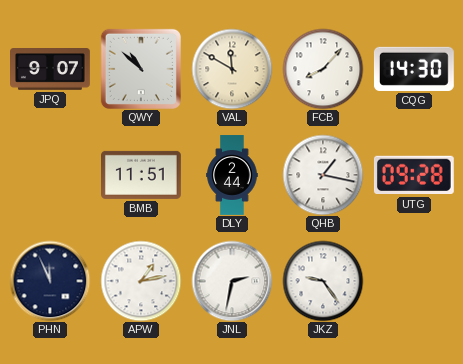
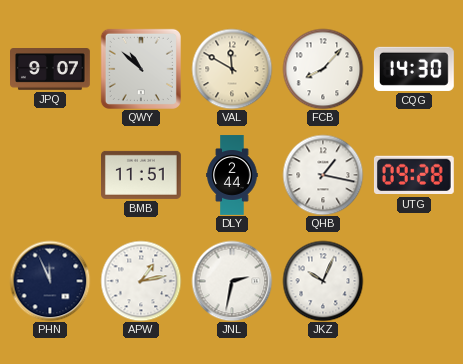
JKZ: 9:24 -> 10:04 (323, 281)
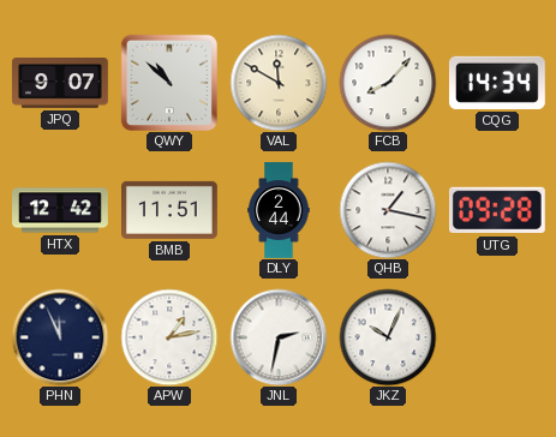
CQG: 14:30 -> 14:34 (497, 83)
HTX: none -> 12:42 (61, 210)
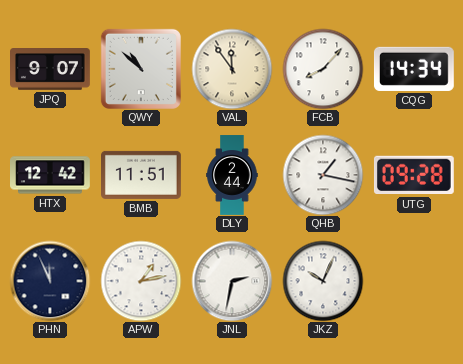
VAL: 11:50 -> 11:54 (232, 69)
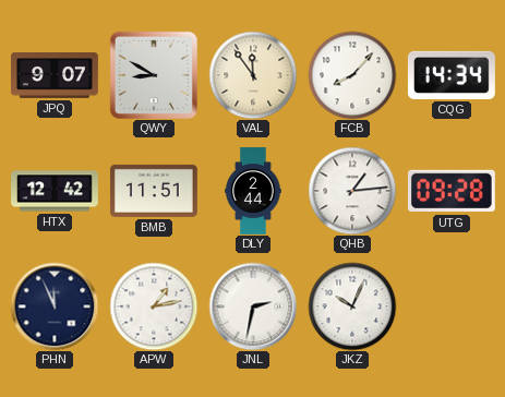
QWY: 10:52 -> 8:50 (154, 75)
QHB: 1:17 -> 1:14 (352, 191)
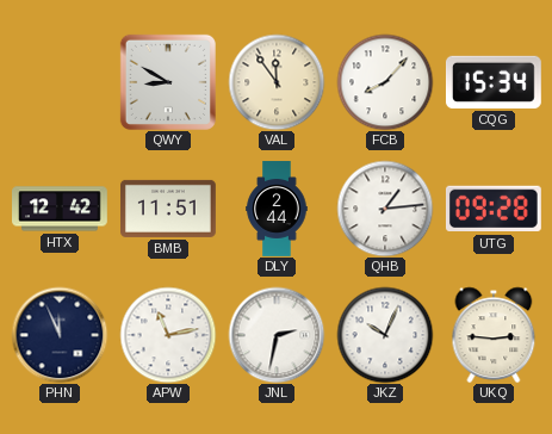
JPQ: 9:07 -> none (56, 76)
CQG: 14:34 -> 15:34 (494, 82)
APW: 1:13 -> 11:13 (168, 335)
UKQ: none -> 2:46 (494, 335)
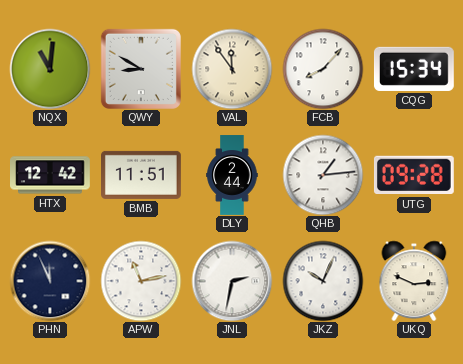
NQX: none -> 11:01 (50, 69)
UKQ: 2:46 -> 2:49 (414, 281)
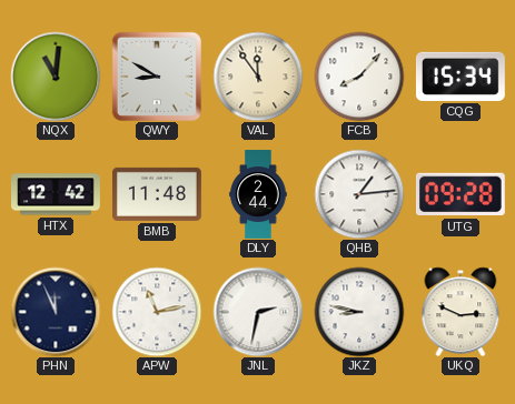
BMB: 11:51 -> 11:48 (158, 194)
JKZ: 10:04 -> 8:47 (359, 312)
